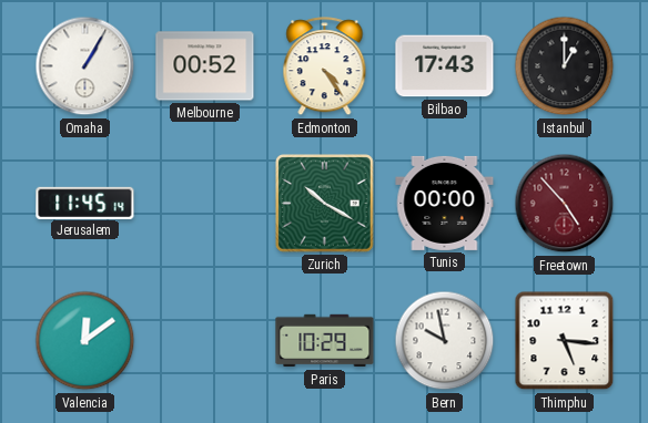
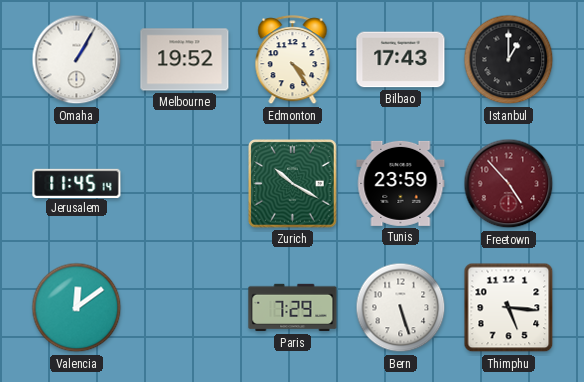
Melbourne: 00:52 -> 19:52 (185, 60)
Tunis: 00:00 -> 23:59 (401, 183)
Paris: 10:29 -> 7:29 (293, 308)
Bern: 9:58 -> 5:27 (401, 308)
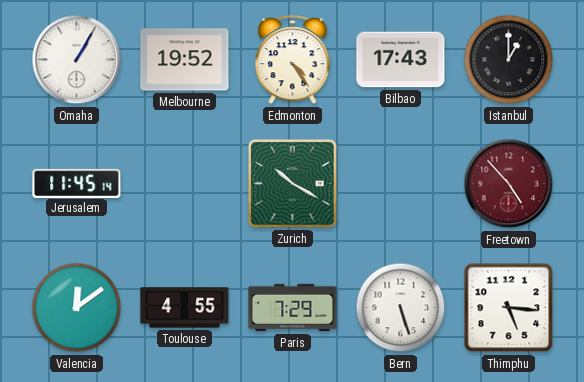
Tunis: 23:59 -> none (401, 183)
Toulouse: none -> 4:55 (185, 308)
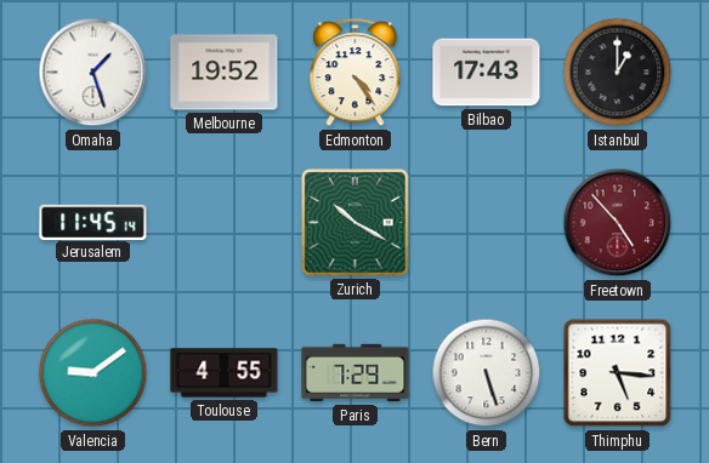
Omaha: 1:05 -> 1:27 (93, 73)
Valencia: 12:09 -> 9:09 (93, 373)
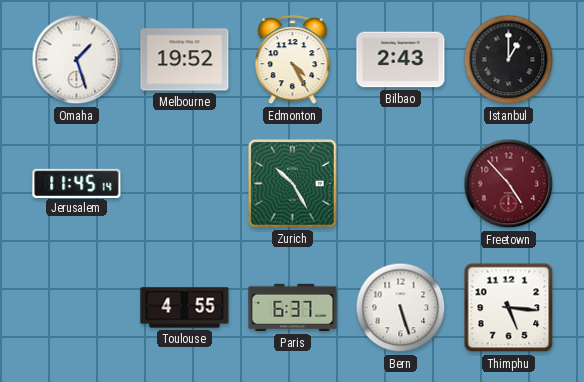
Edmonton: 4:24 -> 4:25 (293, 60)
Bilbao: 17:43 -> 2:43 (401, 60)
Zurich: 10:20 -> 10:25 (293, 184)
Valencia: 9:09 -> none (93, 373)
Paris: 7:29 -> 6:37 (293, 308)
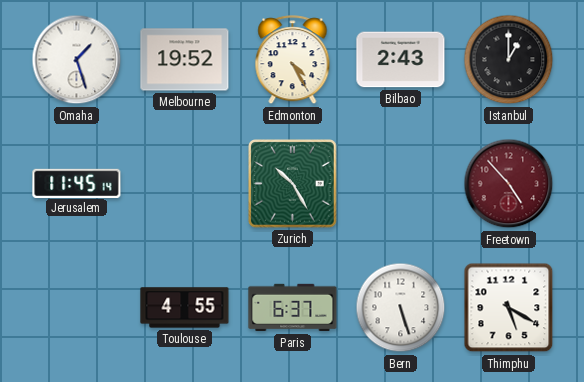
Thimphu: 5:16 -> 5:20 (509, 308)
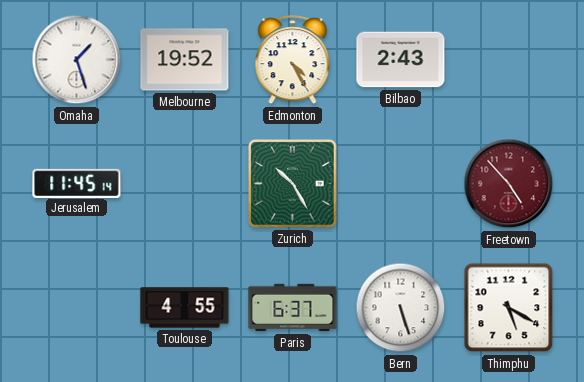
Istanbul: 1:00 -> none (509, 60)
